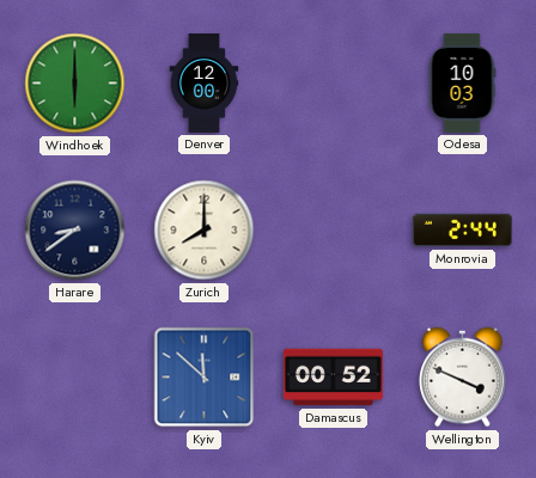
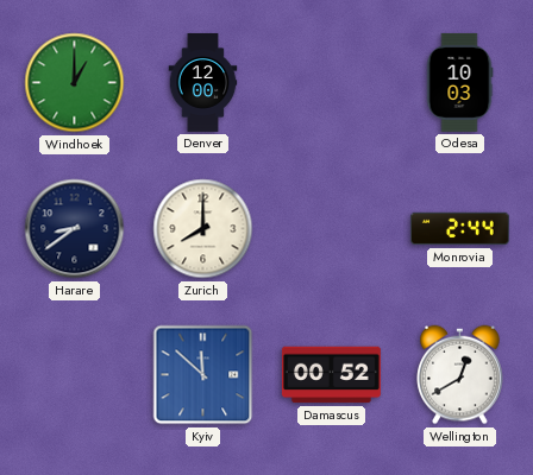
Windhoek: 6:00 -> 1:00 (75, 83)
Wellington: 3:49 -> 12:40 (460, 375)
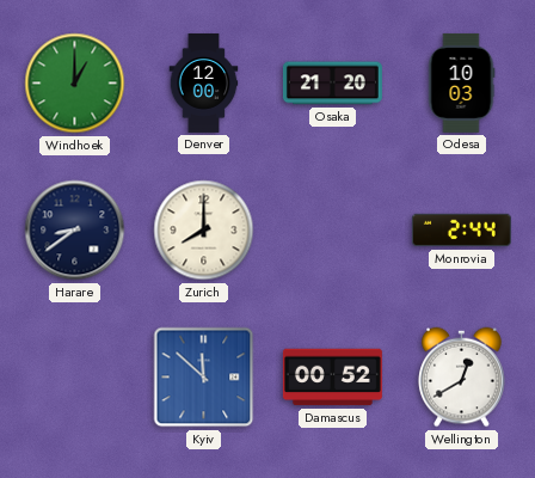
Osaka: none -> 21:20 (332, 84)
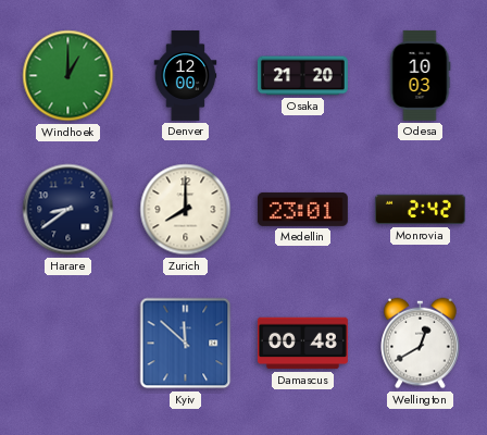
Medellin: none -> 23:01 (302, 209)
Monrovia: 2:44 -> 2:42 (420, 210)
Damascus: 00:52 -> 00:48 (302, 344)
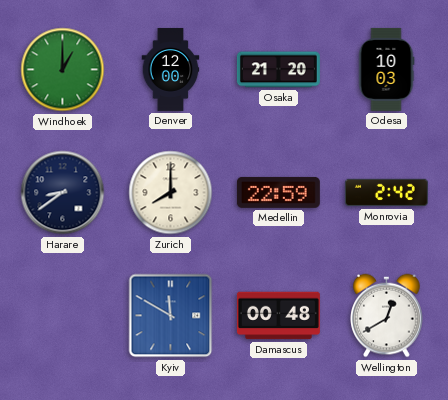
Medellin: 23:01 -> 22:59 (278, 192)
Kyiv: 11:52 -> 11:50 (171, 316)
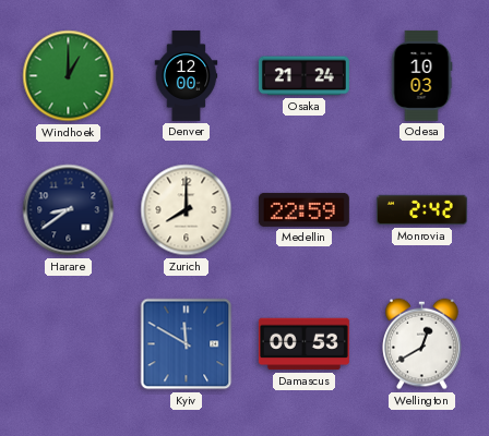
Osaka: 21:20 -> 21:24 (303, 76)
Damascus: 00:48 -> 00:53 (303, 344)
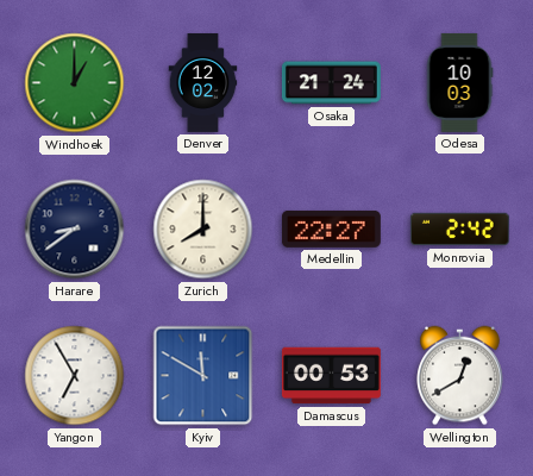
Denver: 12:00 -> 12:02 (203, 82)
Medellin: 22:59 -> 22:27 (331, 228)
Yangon: none -> 6:55 (75, 376)
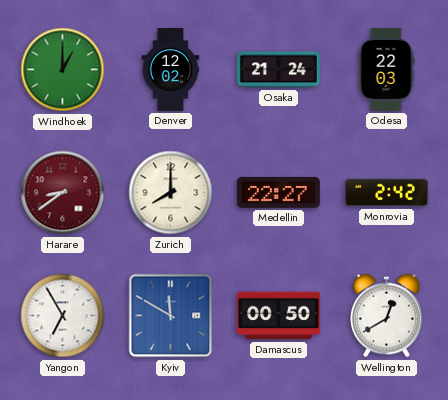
Odesa: 10:03 -> 22:03 (386, 69)
Harare dial: navy -> burgundy (63, 193)
Damascus: 00:53 -> 00:50 (278, 316)
